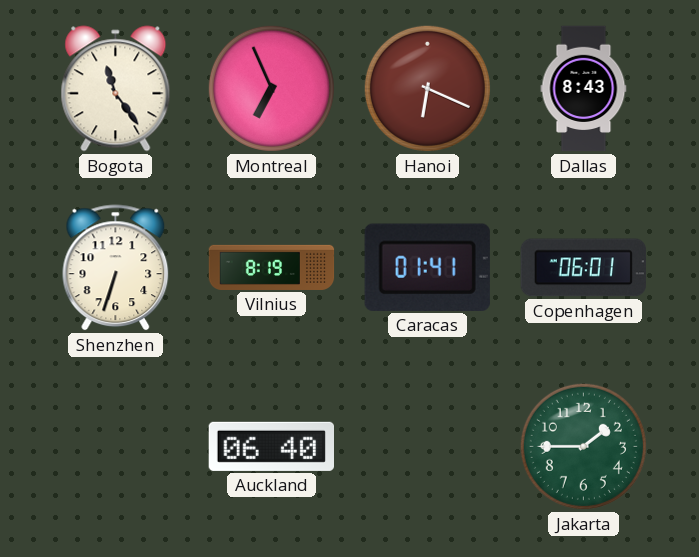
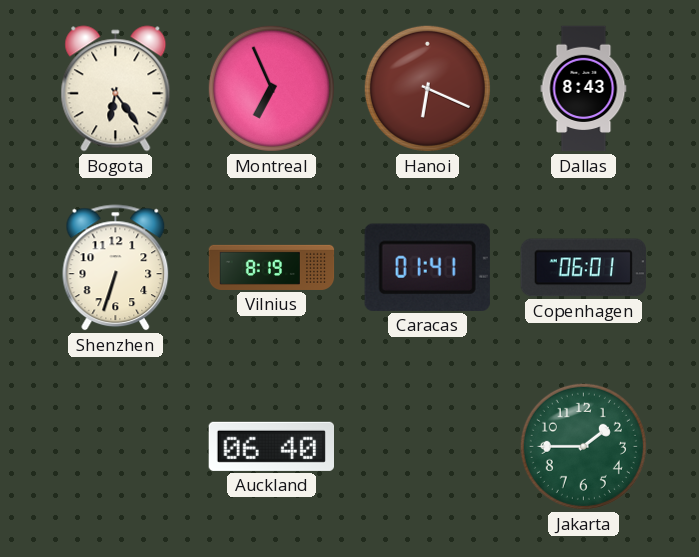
Bogota: 11:24 -> 6:24 (116, 89)
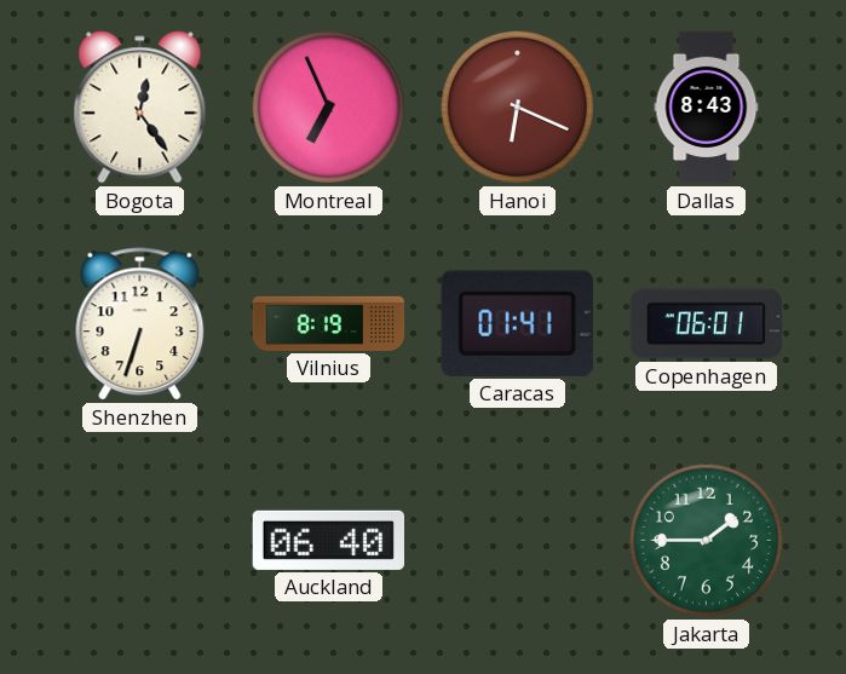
Bogota: 6:24 -> 12:24 (140, 108)
